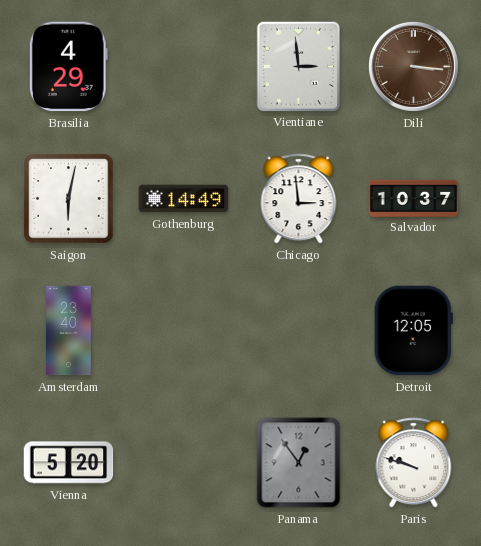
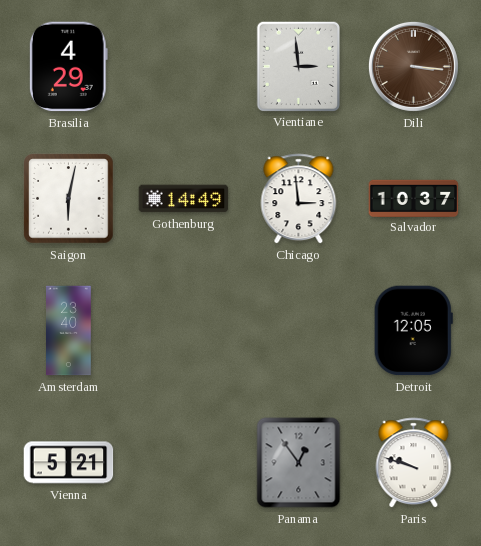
Vienna: 5:20 -> 5:21 (69, 463)
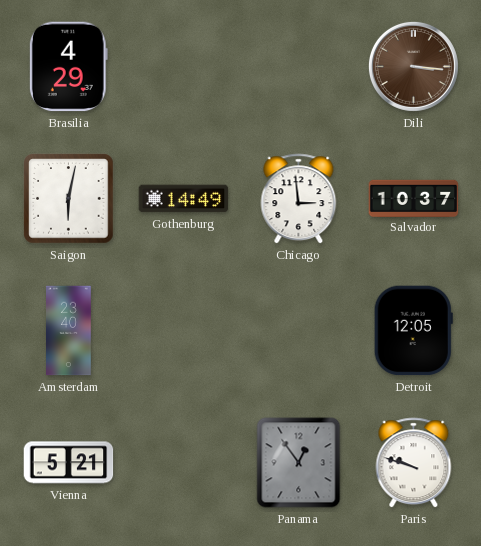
Vientiane: 2:59 -> none (298, 66)
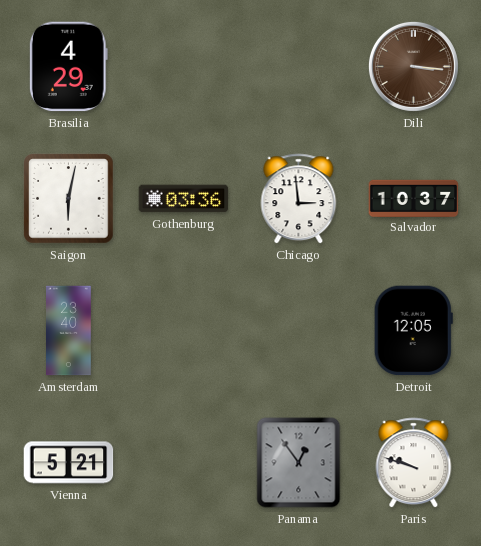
Gothenburg: 14:49 -> 03:36 (184, 199)
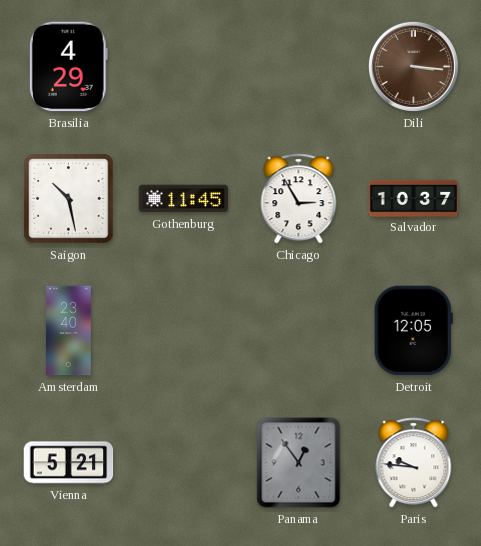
Saigon: 6:02 -> 10:28 (69, 199)
Gothenburg: 03:36 -> 11:45 (184, 199)
Chicago: 2:59 -> 2:55 (299, 199)
Paris: 9:48 -> 9:46 (414, 463)
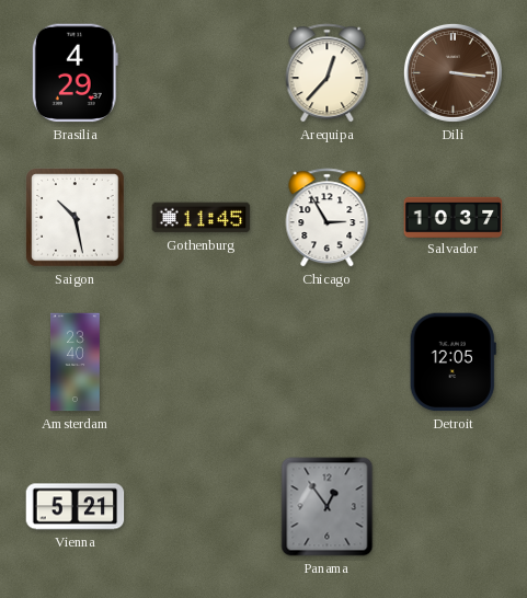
Arequipa: none -> 12:37 (328, 73)
Paris: 9:46 -> none (414, 463)
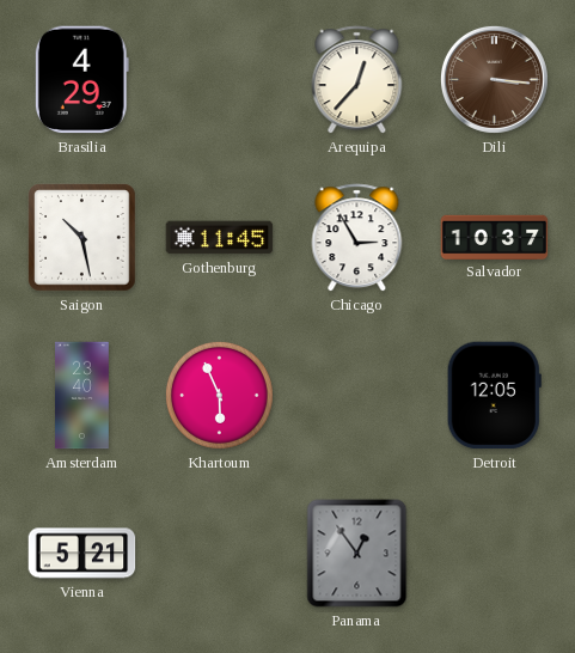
Khartoum: none -> 5:56 (219, 395)
